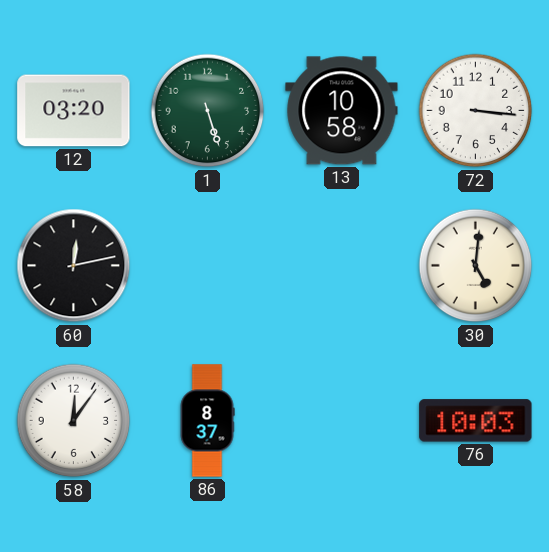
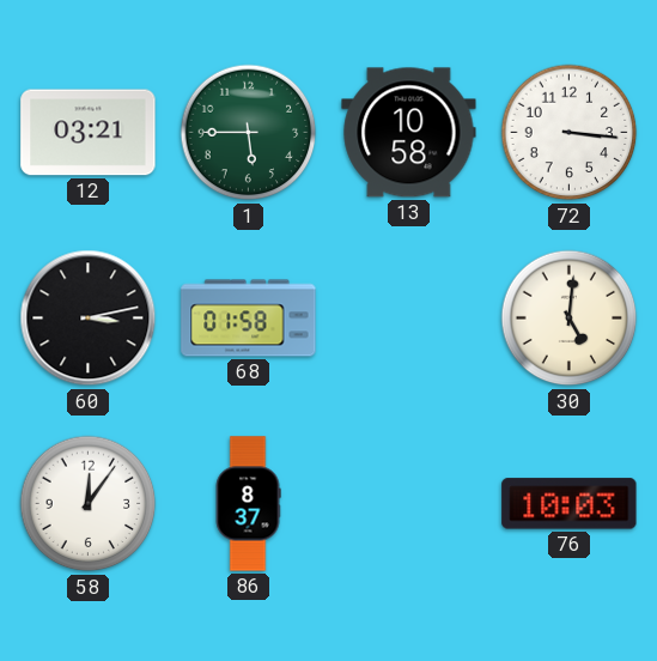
12: 03:20 -> 03:21 (89, 133)
1: 5:27 -> 5:45 (249, 133)
60: 12:13 -> 3:13 (89, 319)
68: none -> 01:58 (249, 319)
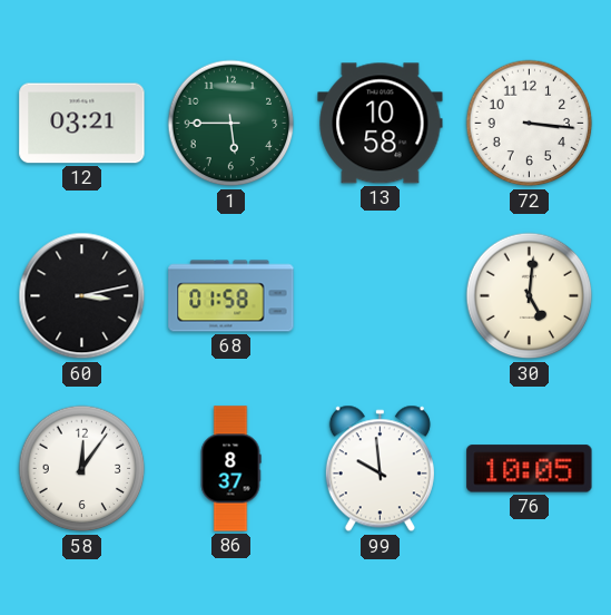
99: none -> 9:59 (380, 469)
76: 10:03 -> 10:05 (530, 469)
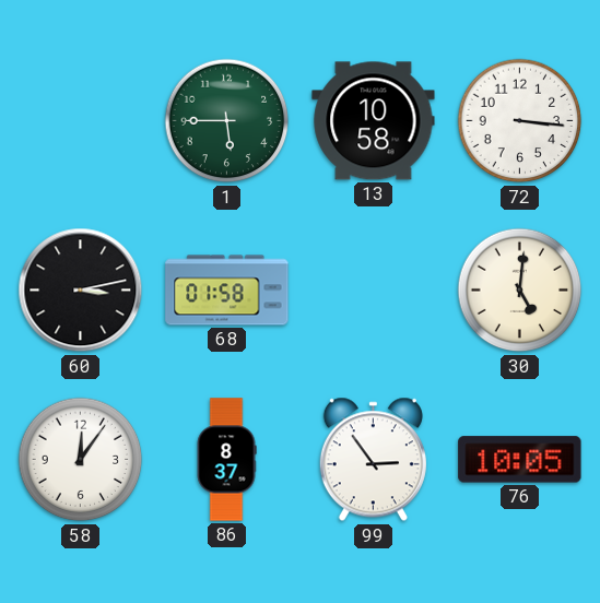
12: 03:21 -> none (82, 124)
99: 9:59 -> 2:54 (373, 460)
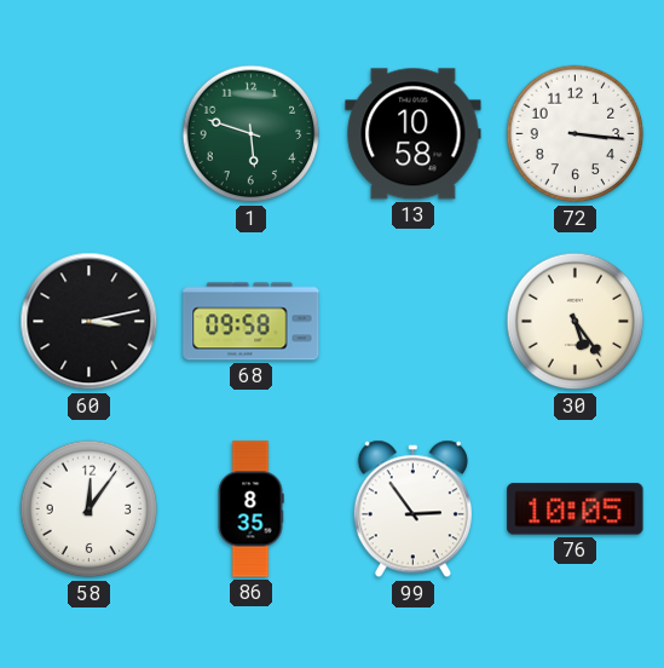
1: 5:45 -> 5:48 (252, 134)
68: 01:58 -> 09:58 (252, 322)
30: 5:01 -> 5:24 (576, 322)
86: 8:37 -> 8:35 (250, 509)
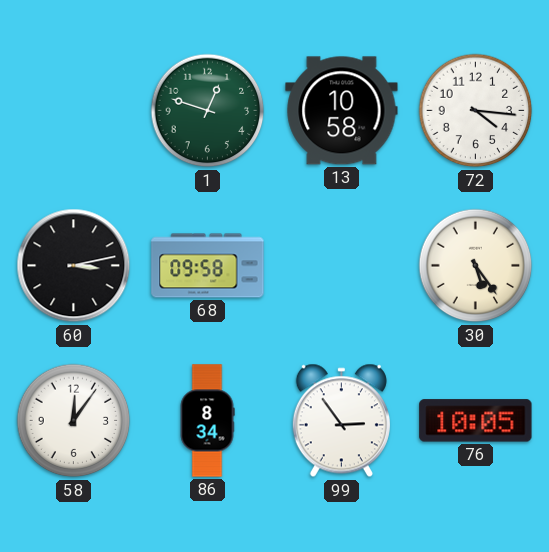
1: 5:48 -> 12:48 (208, 111)
72: 3:16 -> 4:16 (476, 111)
86: 8:35 -> 8:34 (207, 421)
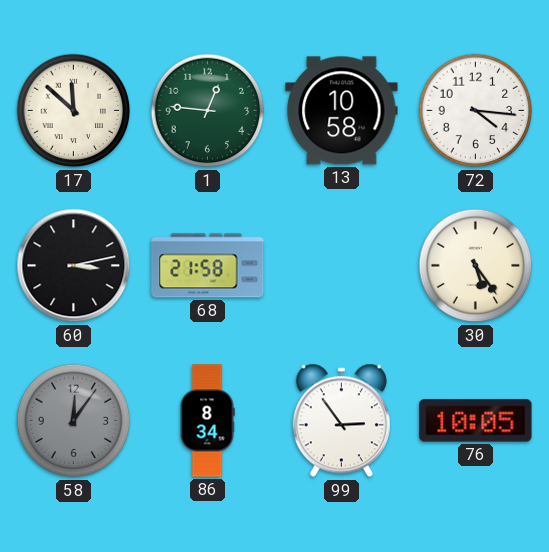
17: none -> 11:52 (74, 111)
1: 12:48 -> 12:46 (208, 111)
68: 09:58 -> 21:58 (208, 266)
58 dial: white -> grey (74, 421)
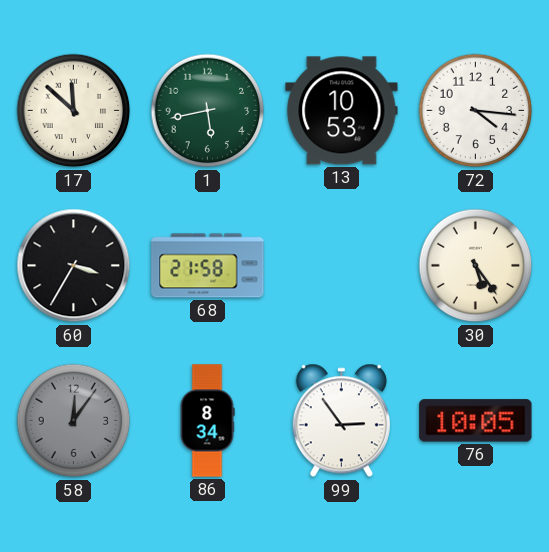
1: 12:46 -> 5:43 (208, 111)
13: 10:58 -> 10:53 (342, 111)
60: 3:13 -> 3:35 (74, 266)
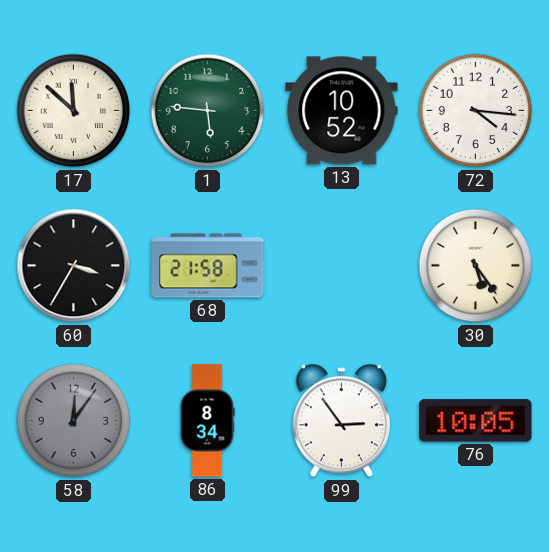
1: 5:43 -> 5:46 (208, 111)
13: 10:53 -> 10:52 (342, 111)
